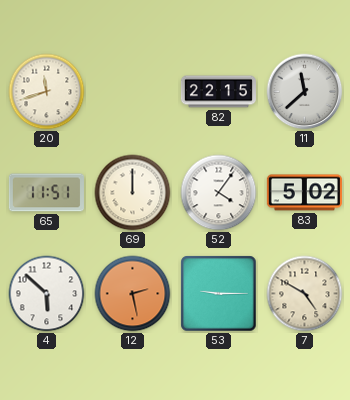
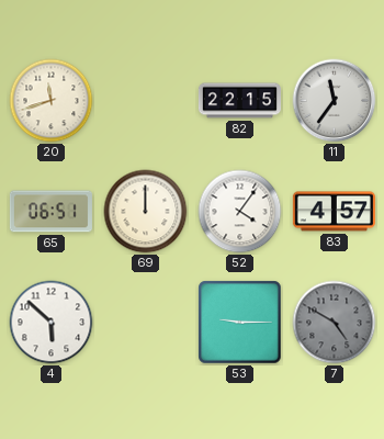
11: 11:38 -> 11:36 (335, 101)
65: 11:51 -> 06:51 (50, 212)
83: 5:02 -> 4:57 (334, 212)
12: 2:28 -> none (133, 294)
7 dial: cream -> grey (335, 323)
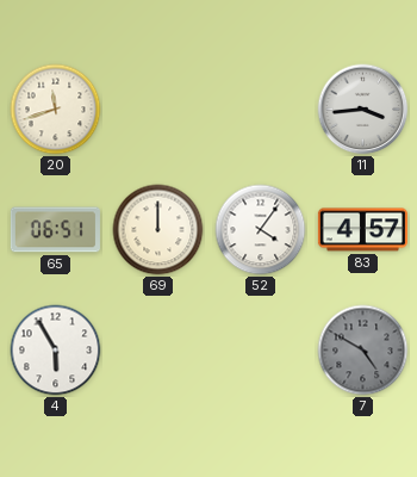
82: 22:15 -> none (239, 101)
11: 11:36 -> 3:44 (363, 110)
4: 5:52 -> 5:55 (56, 351)
53: 9:15 -> none (240, 323)
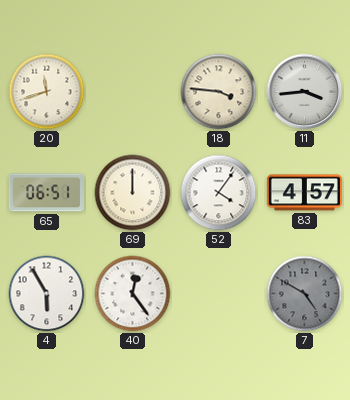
18: none -> 3:46 (219, 92)
40: none -> 12:24 (133, 294)
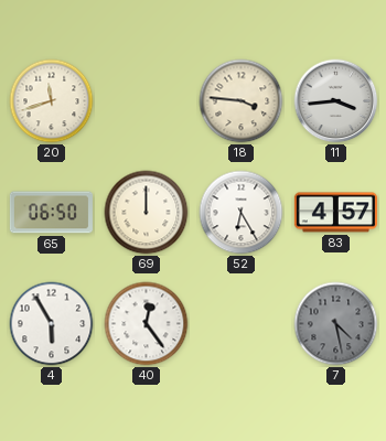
65: 06:51 -> 06:50 (51, 213)
52: 4:06 -> 6:25 (242, 213)
7: 4:50 -> 4:28 (336, 324)
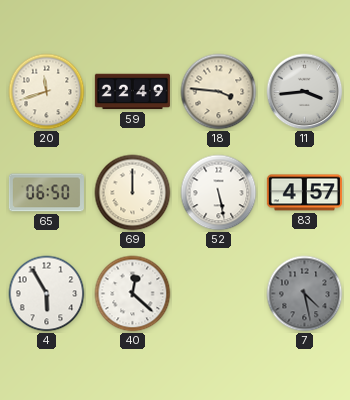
59: none -> 22:49 (132, 92)
52: 6:25 -> 5:28 (219, 193)
40: 12:24 -> 12:22 (133, 294)
